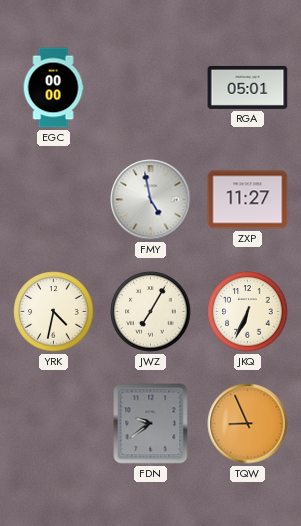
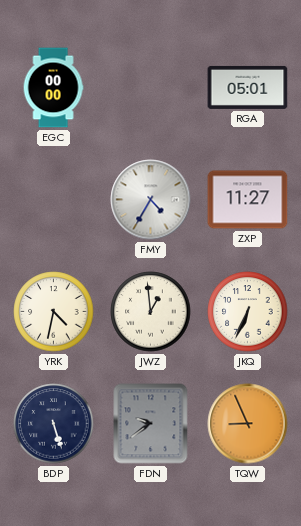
FMY: 4:58 -> 4:35 (151, 200)
JWZ: 7:05 -> 12:59 (151, 312)
BDP: none -> 5:27 (54, 424)
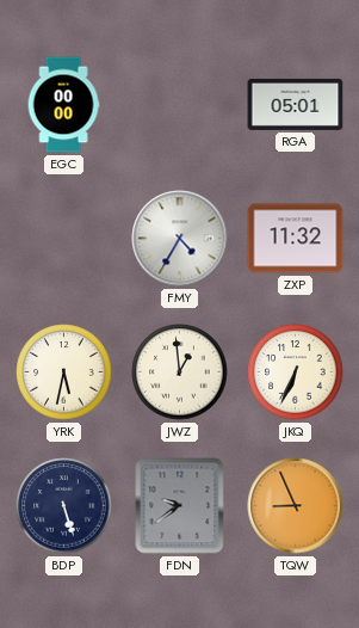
ZXP: 11:27 -> 11:32 (296, 239)
YRK: 4:32 -> 5:32 (64, 373)
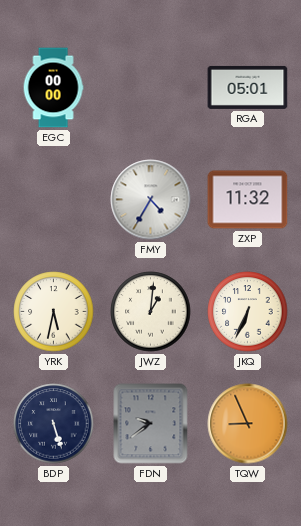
JWZ: 12:59 -> 1:01 (151, 312)
